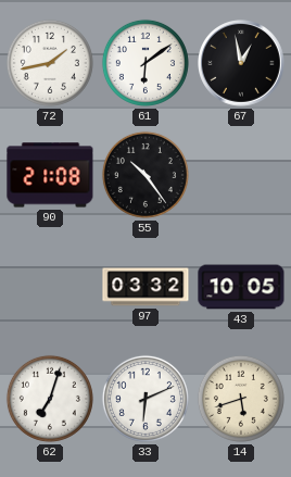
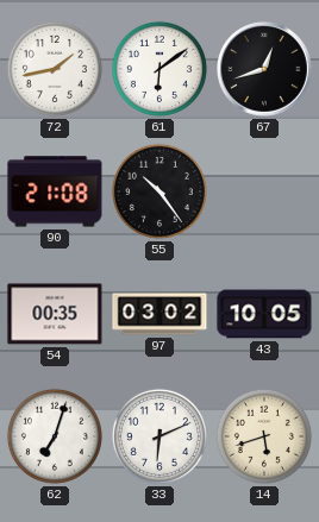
67: 12:58 -> 12:42 (265, 70)
54: none -> 00:35 (55, 314)
97: 03:32 -> 03:02 (159, 314)
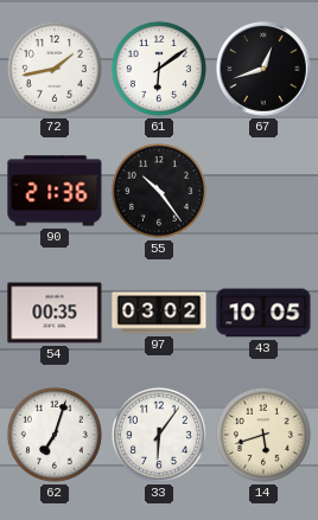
90: 21:08 -> 21:36 (55, 191)
33: 6:11 -> 6:06 (159, 435)
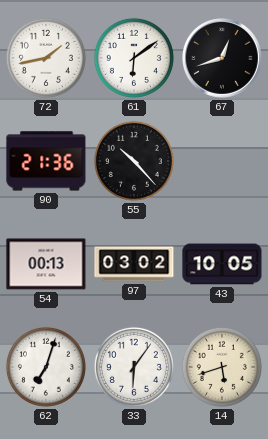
55: 10:24 -> 10:23 (134, 161)
54: 00:35 -> 00:13 (46, 264)
